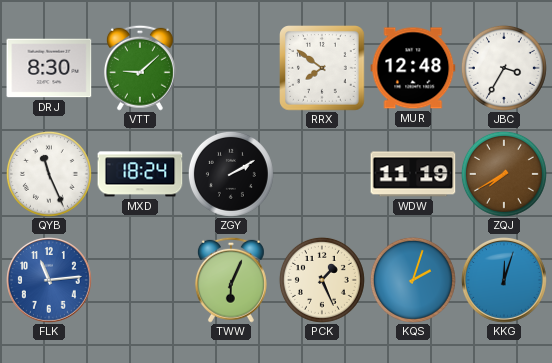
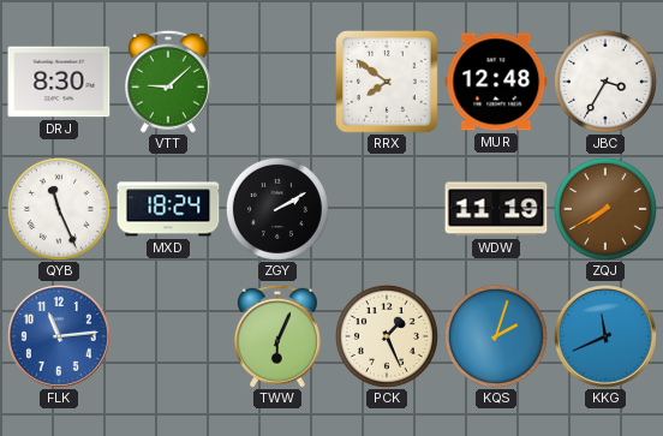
KKG: 12:03 -> 11:41 (607, 338)
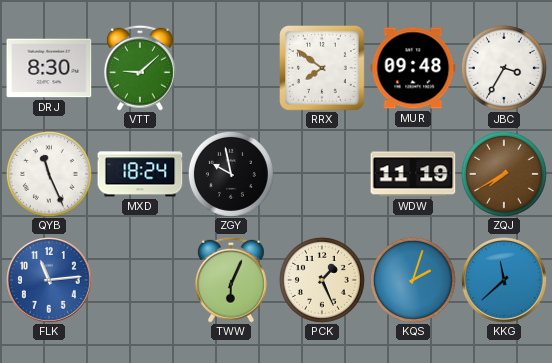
MUR: 12:48 -> 09:48 (413, 68)
ZGY: 2:10 -> 9:58 (231, 174)
KKG: 11:41 -> 11:38 (505, 281)
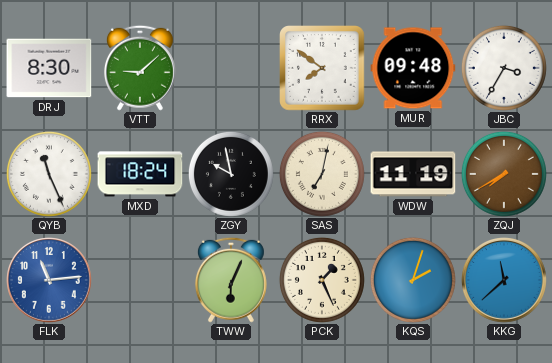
SAS: none -> 7:02 (322, 174)
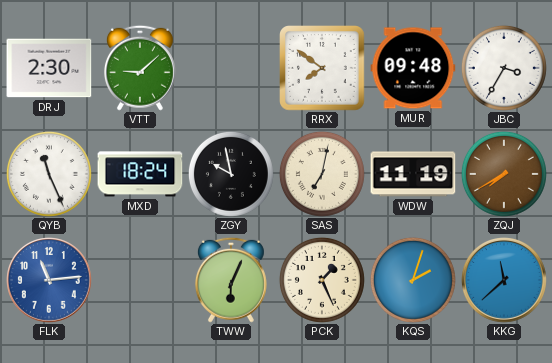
DRJ: 8:30 -> 2:30 (49, 68)
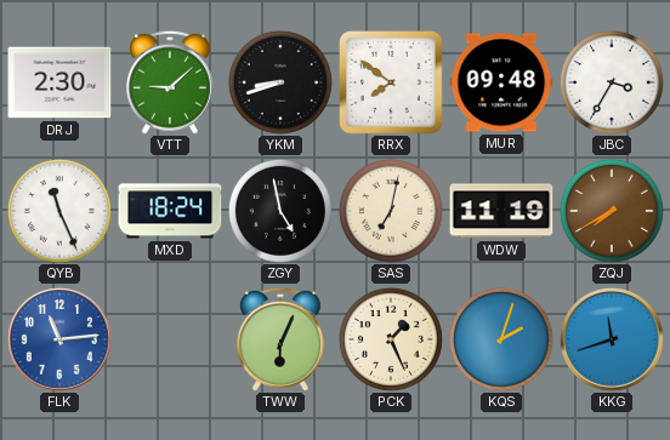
YKM: none -> 8:42 (280, 82)
ZGY: 9:58 -> 4:58 (280, 211)
KKG: 11:38 -> 11:42 (613, 341)
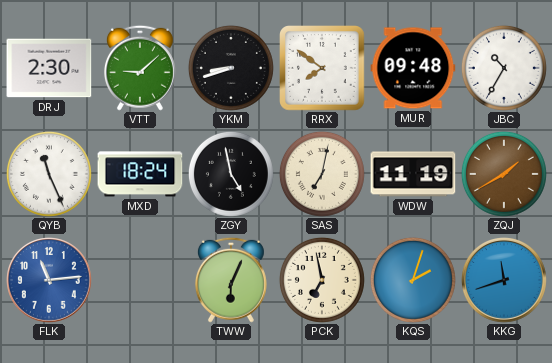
JBC: 3:35 -> 10:35 (504, 68)
ZQJ: 7:40 -> 1:40 (504, 174)
PCK: 1:26 -> 6:58 (322, 280)
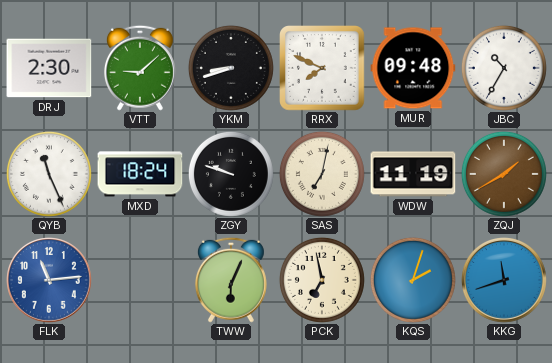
RRX: 7:51 -> 7:49 (323, 69)
ZGY: 4:58 -> 9:48 (231, 174)
